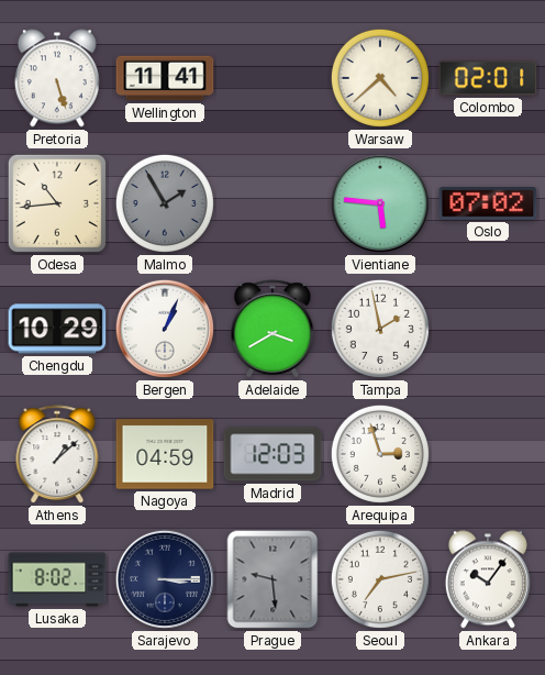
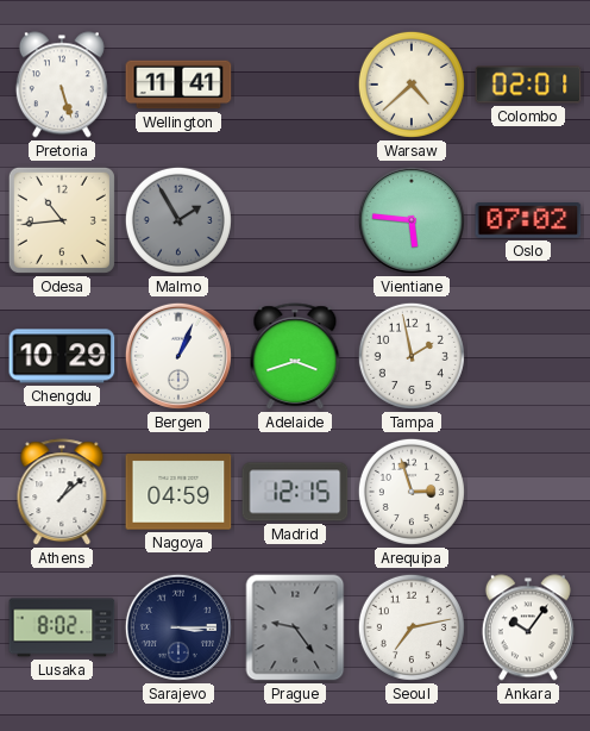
Adelaide: 3:40 -> 3:42 (295, 357)
Madrid: 12:03 -> 12:15 (295, 492)
Prague: 9:29 -> 9:24 (295, 627)
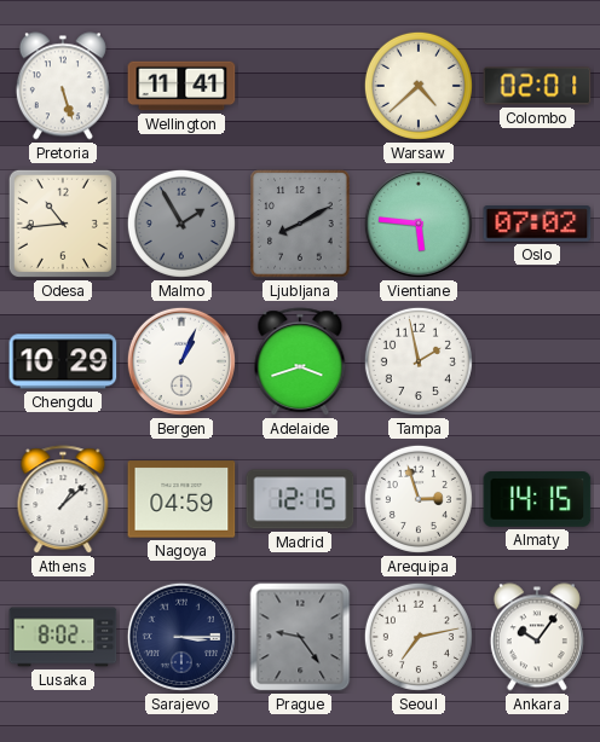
Ljubljana: none -> 8:10 (300, 224)
Almaty: none -> 14:15 (537, 500)
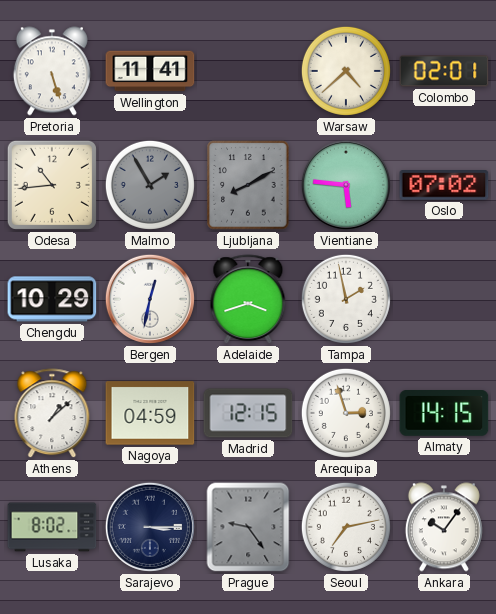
Bergen: 1:04 -> 12:32 (150, 299)
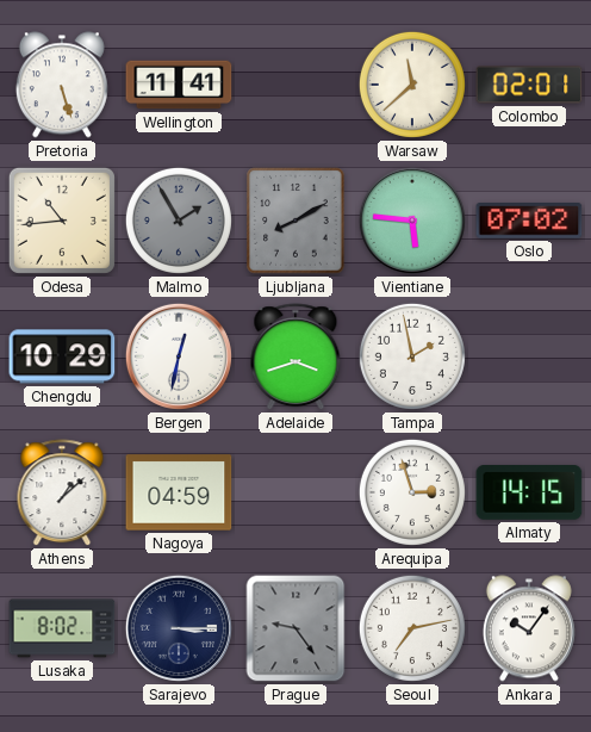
Warsaw: 4:38 -> 11:38 (412, 85)
Madrid: 12:15 -> none (248, 413)
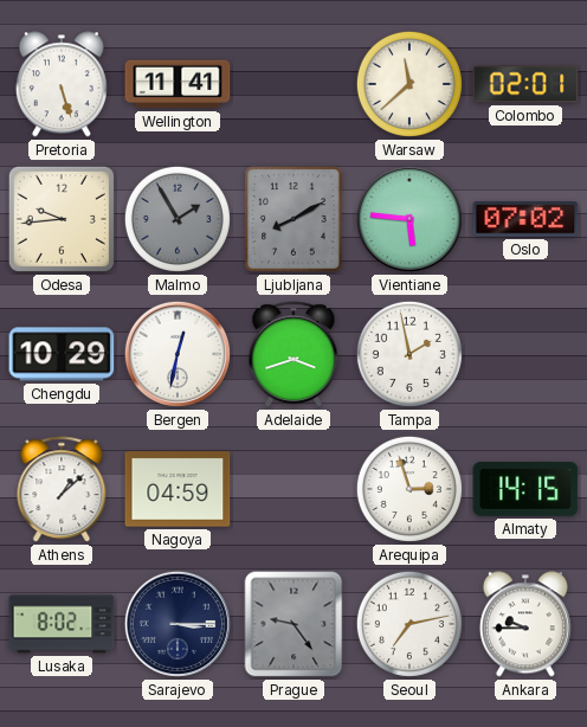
Odesa: 10:44 -> 9:44 (62, 219)
Ankara: 10:06 -> 9:45 (525, 624)
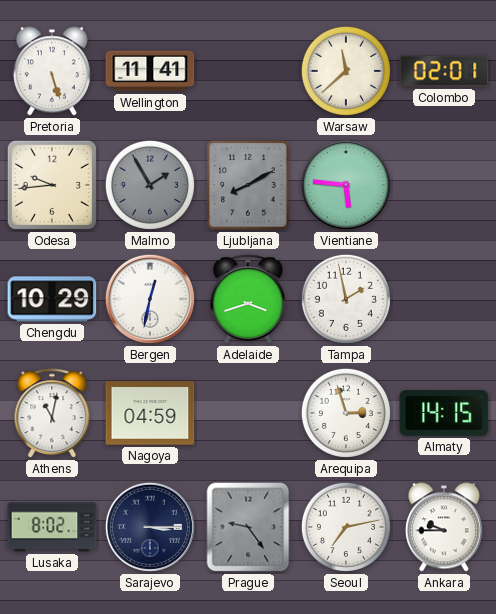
Oslo: 07:02 -> none (525, 219)
Athens: 1:08 -> 11:02 (52, 414)
